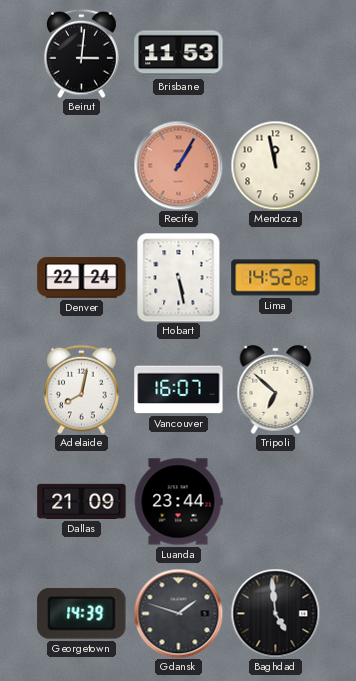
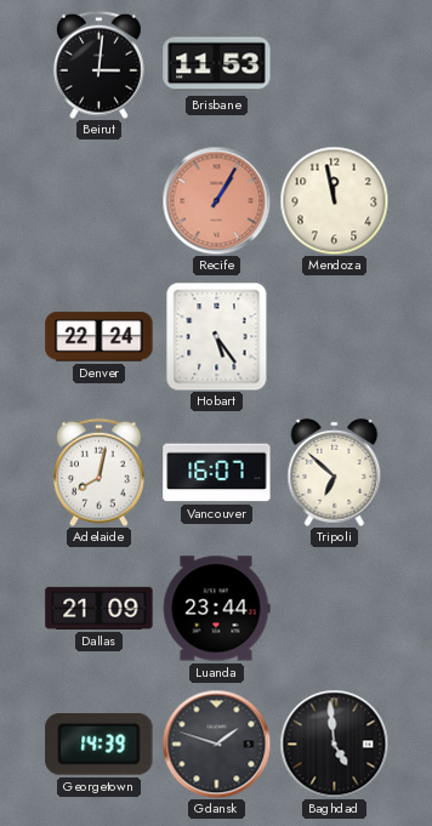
Hobart: 5:28 -> 5:24 (217, 336)
Lima: 14:52 -> none (276, 278)
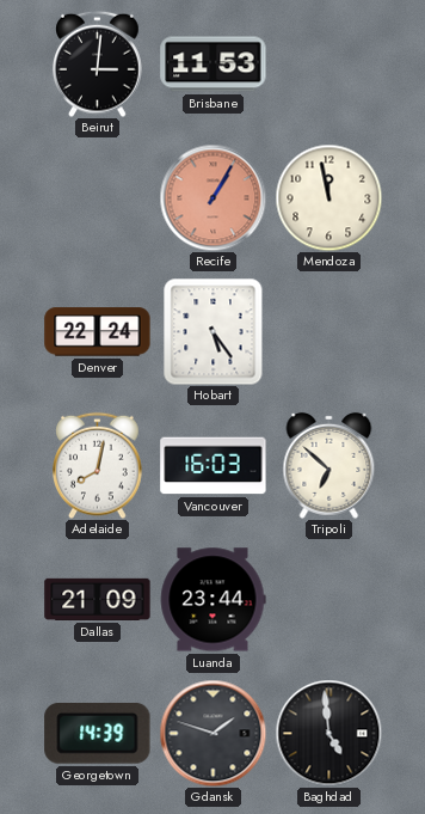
Vancouver: 16:07 -> 16:03 (214, 466)
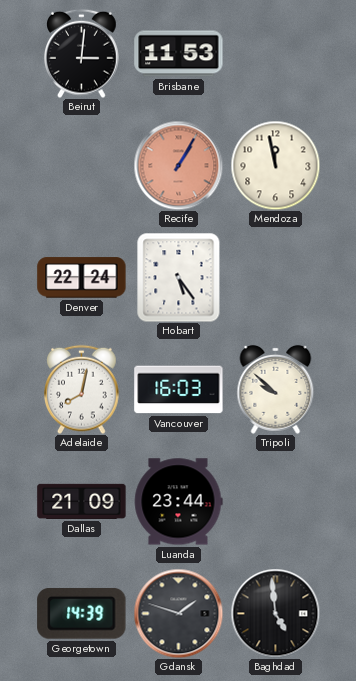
Tripoli: 6:52 -> 9:52 (276, 389)
